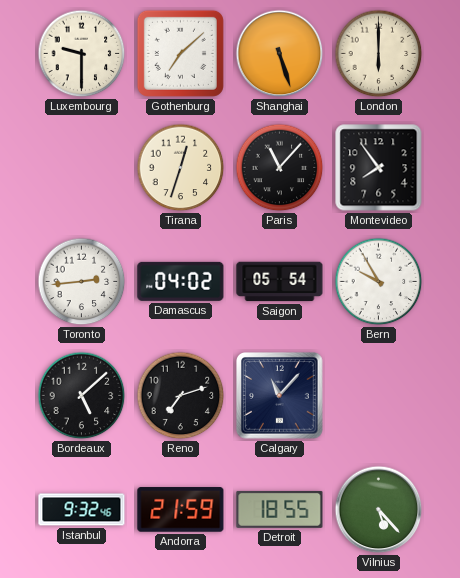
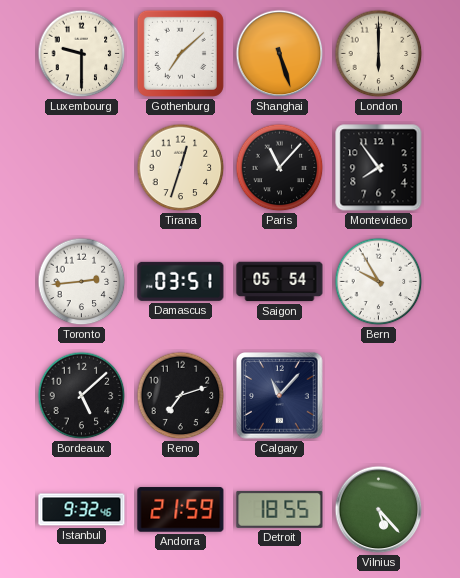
Damascus: 04:02 -> 03:51 (181, 281)
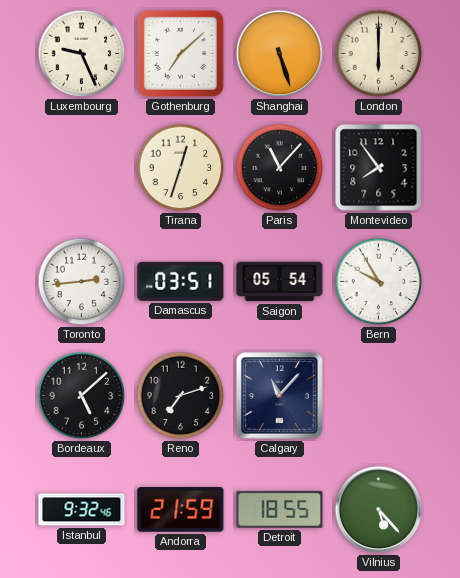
Luxembourg: 9:30 -> 9:26 (82, 54)
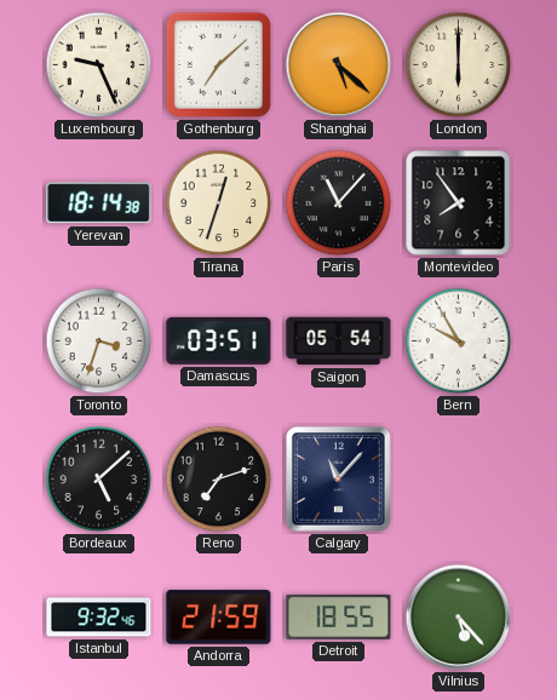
Shanghai: 5:27 -> 5:22 (339, 65)
Yerevan: none -> 18:14 (99, 203)
Toronto: 2:44 -> 3:33 (99, 342)
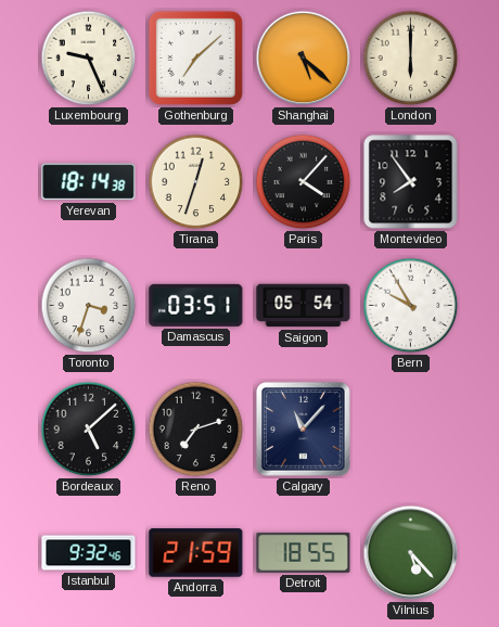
Paris: 11:07 -> 4:07 (304, 182)
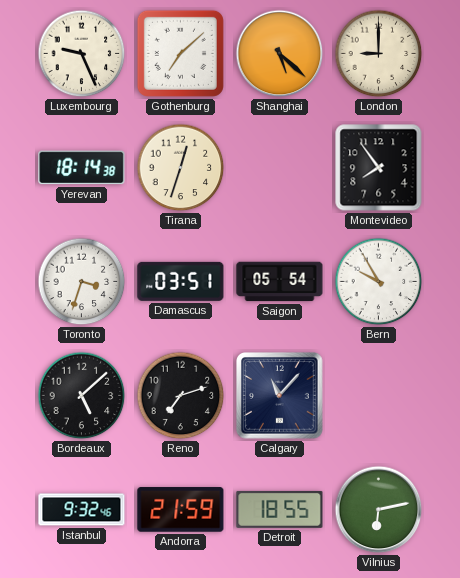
London: 6:00 -> 9:00 (379, 54)
Paris: 4:07 -> none (304, 182)
Vilnius: 5:23 -> 6:13 (379, 510)
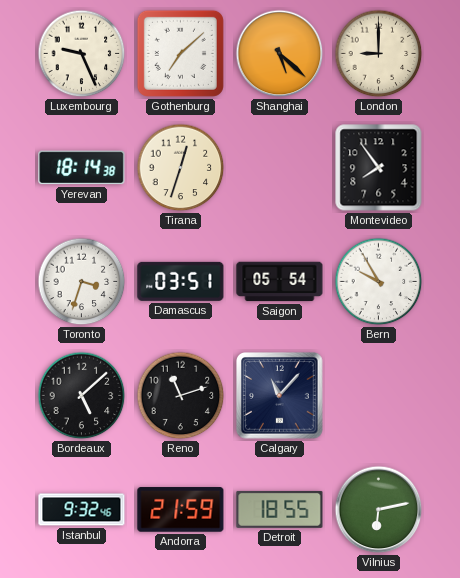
Reno: 7:12 -> 11:12 (181, 396)
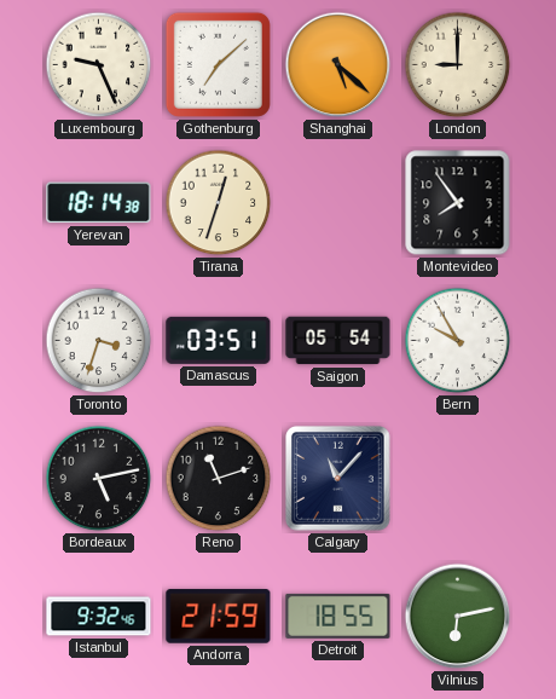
Bordeaux: 5:08 -> 5:13 (99, 479)
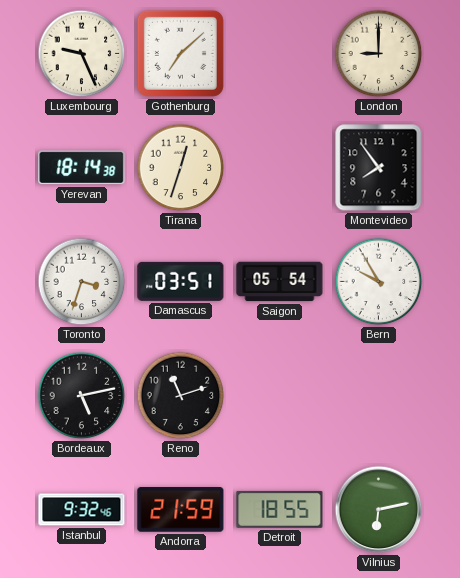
Shanghai: 5:22 -> none (338, 65)
Calgary: 11:07 -> none (338, 479)
